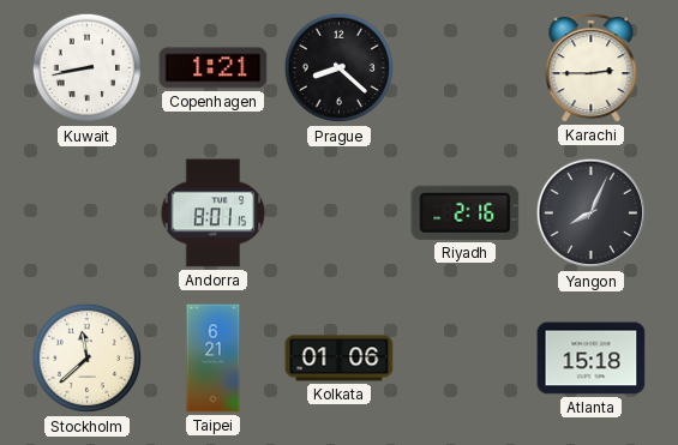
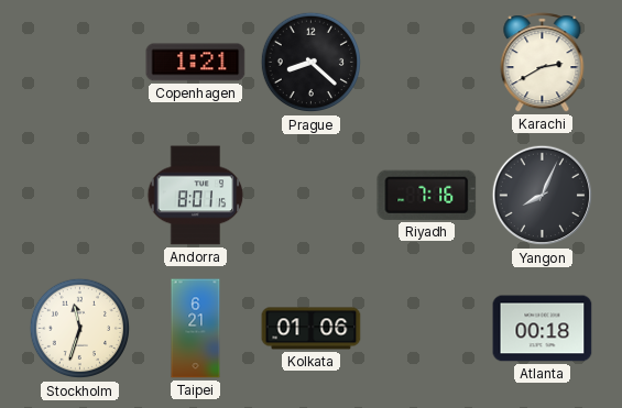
Kuwait: 8:43 -> none (88, 68)
Karachi: 2:45 -> 2:40 (543, 63)
Riyadh: 2:16 -> 7:16 (427, 195)
Stockholm: 11:38 -> 11:33 (80, 329)
Atlanta: 15:18 -> 00:18 (543, 329)
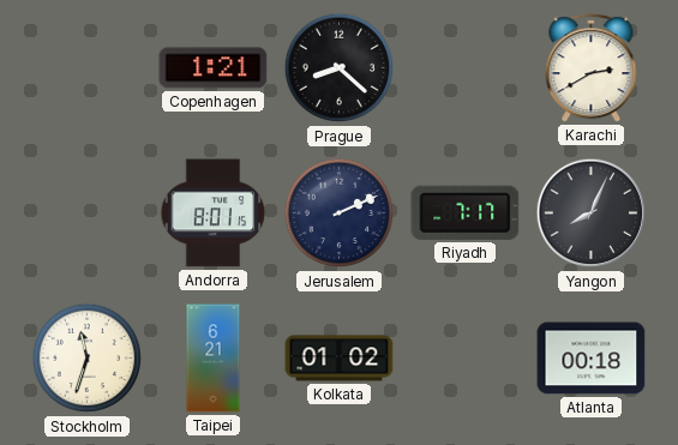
Jerusalem: none -> 2:11 (340, 214)
Riyadh: 7:16 -> 7:17 (466, 212)
Kolkata: 01:06 -> 01:02 (340, 359)
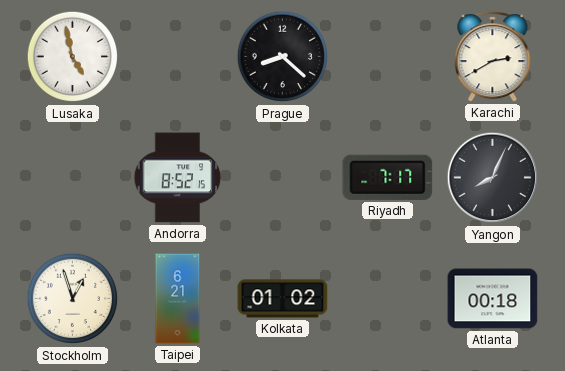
Lusaka: none -> 4:58 (73, 57)
Copenhagen: 1:21 -> none (214, 68)
Andorra: 8:01 -> 8:52 (178, 178)
Jerusalem: 2:11 -> none (340, 214)
Stockholm: 11:33 -> 12:57 (73, 299)
